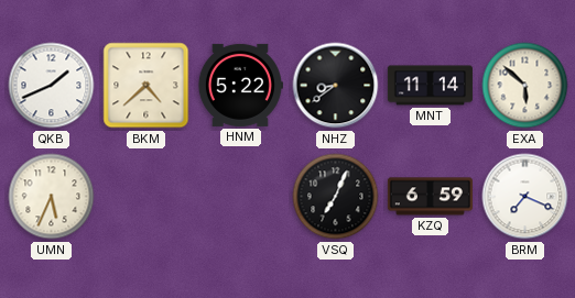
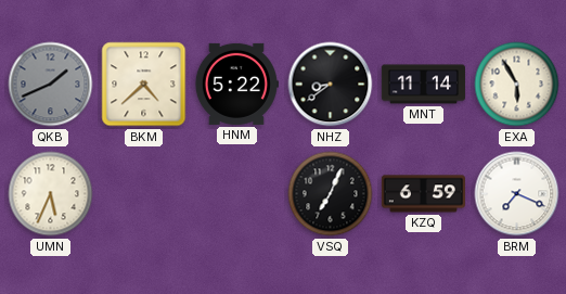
QKB dial: white -> grey (51, 85)
EXA: 5:52 -> 5:55 (517, 85)
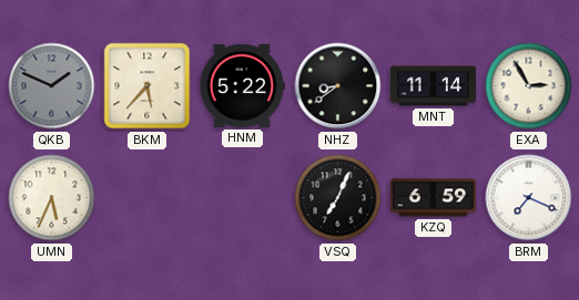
QKB: 1:41 -> 1:49 (52, 86)
BKM: 4:38 -> 5:37 (148, 86)
EXA: 5:55 -> 2:55 (529, 86)
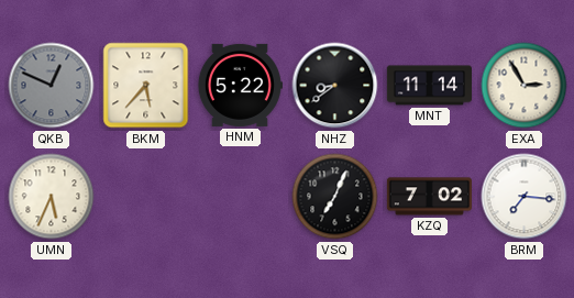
QKB: 1:49 -> 12:49 (52, 86)
KZQ: 6:59 -> 7:02 (429, 197)
BRM: 7:19 -> 7:16 (525, 197)
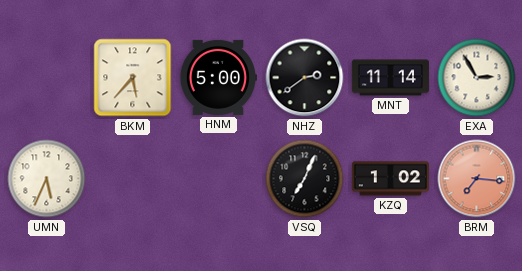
QKB: 12:49 -> none (52, 86)
HNM: 5:22 -> 5:00 (218, 77)
NHZ: 8:39 -> 2:39 (305, 78)
KZQ: 7:02 -> 1:02 (390, 179)
BRM dial: white -> salmon (477, 179)
